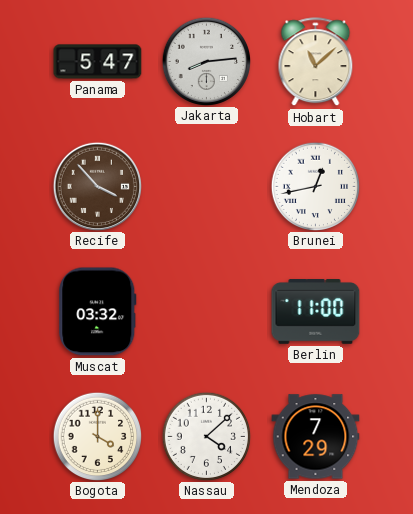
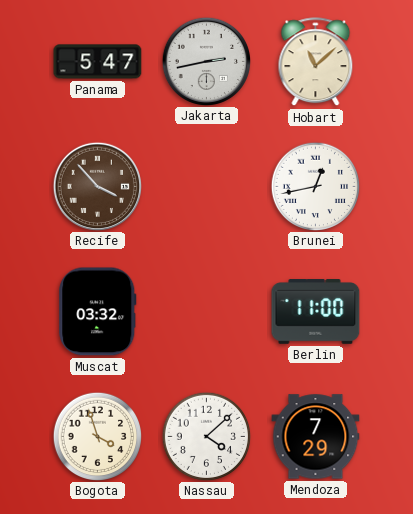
Jakarta: 8:14 -> 2:43 (206, 61)
Bogota: 4:00 -> 3:57 (97, 436)
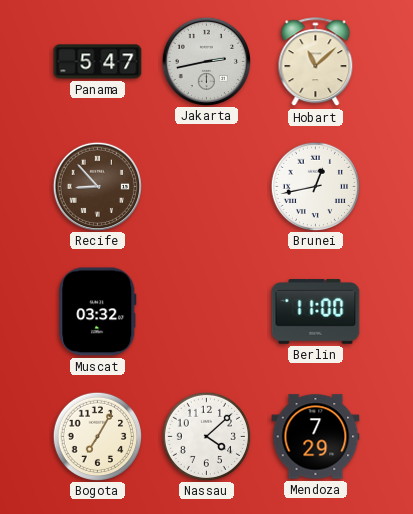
Recife: 3:53 -> 8:53 (97, 186)
Bogota: 3:57 -> 7:05 (97, 436)
